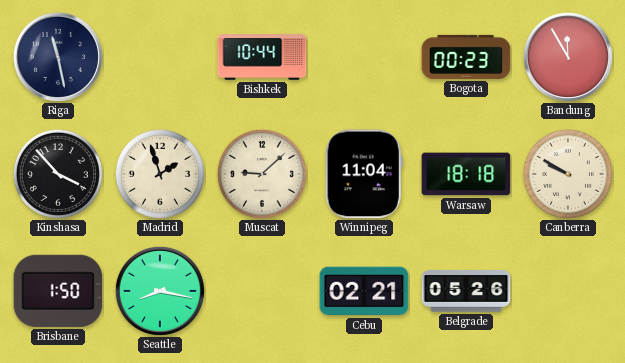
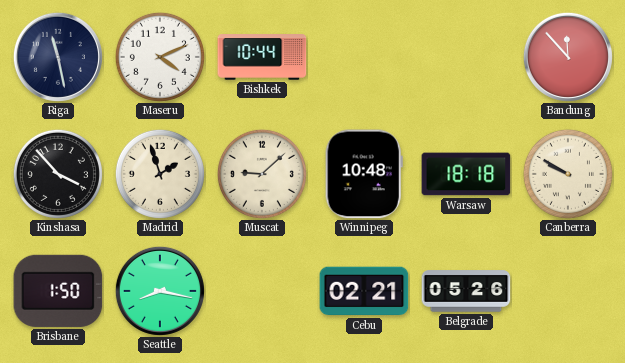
Maseru: none -> 4:11 (160, 57)
Bogota: 00:23 -> none (466, 57)
Bandung: 11:55 -> 11:53 (568, 57)
Winnipeg: 11:04 -> 10:48 (364, 174)
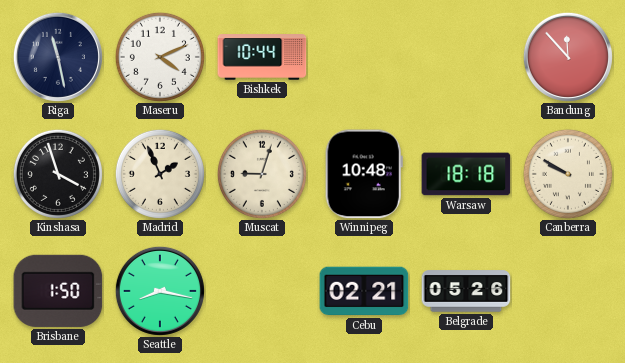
Kinshasa: 3:53 -> 3:57 (58, 174)
Madrid: 1:57 -> 1:56 (160, 174)
Muscat: 9:08 -> 9:03 (262, 174)
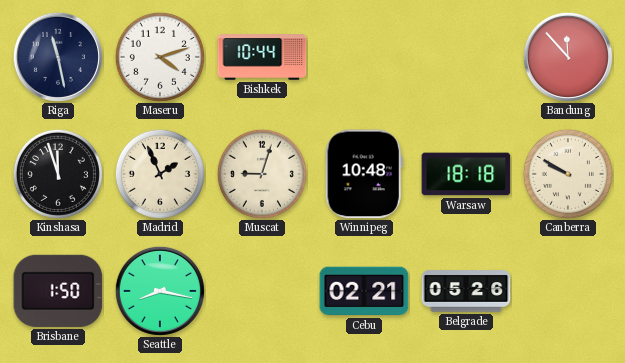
Maseru: 4:11 -> 4:12 (160, 57)
Kinshasa: 3:57 -> 11:57 (58, 174)
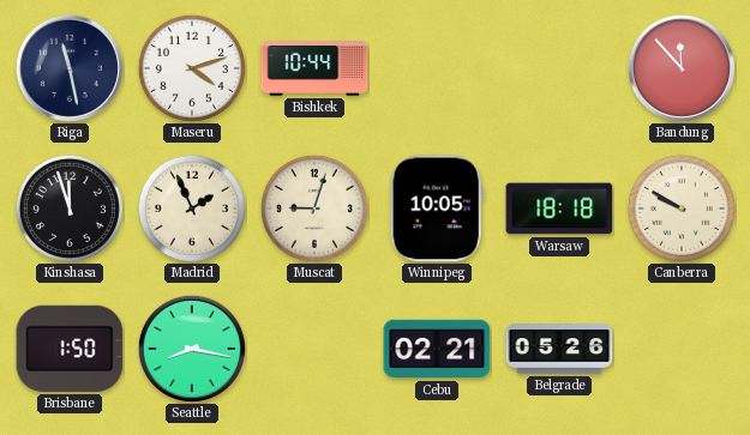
Winnipeg: 10:48 -> 10:05 (437, 209)
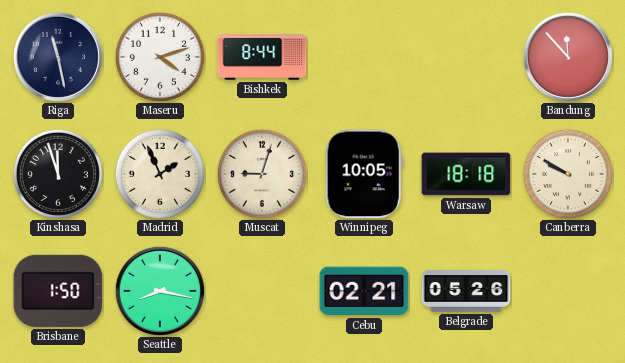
Bishkek: 10:44 -> 8:44 (262, 57)
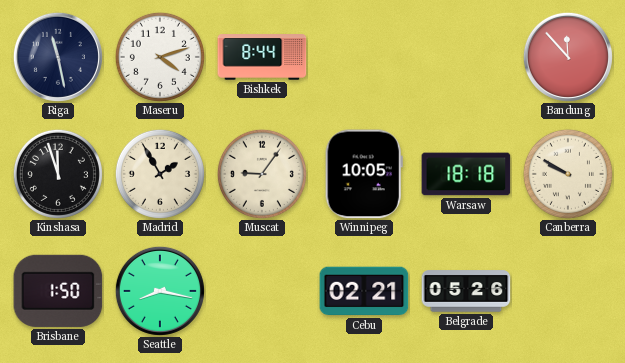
Madrid: 1:56 -> 1:55 (160, 174)
Muscat: 9:03 -> 9:06 (262, 174)
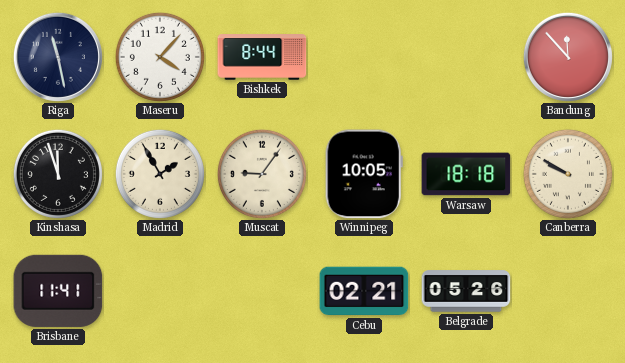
Maseru: 4:12 -> 4:07 (160, 57)
Brisbane: 1:50 -> 11:41 (58, 291)
Seattle: 8:17 -> none (160, 291)
